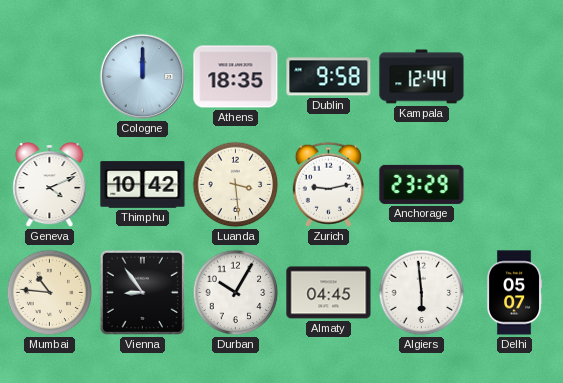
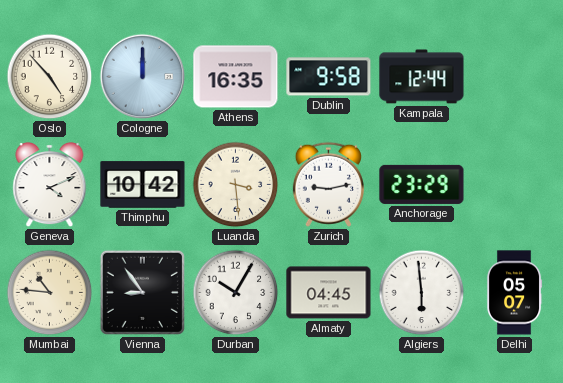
Oslo: none -> 4:53 (50, 77)
Athens: 18:35 -> 16:35 (236, 77)
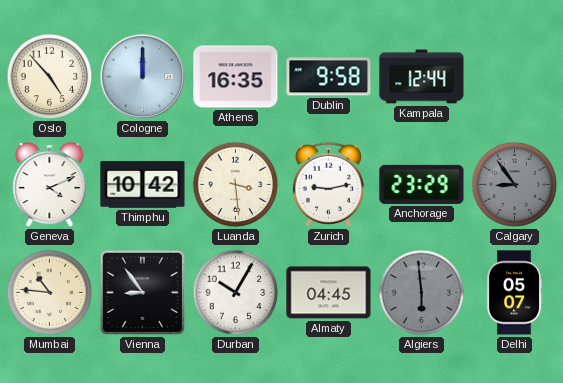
Calgary: none -> 8:54 (515, 185)
Algiers dial: white -> grey (422, 293)
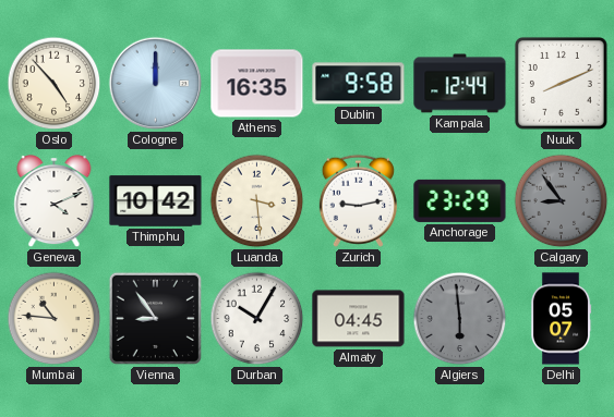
Nuuk: none -> 8:11 (561, 83)
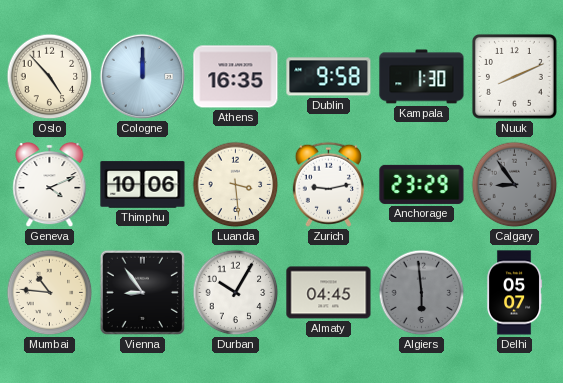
Kampala: 12:44 -> 1:30 (422, 77)
Thimphu: 10:42 -> 10:06 (143, 185)
